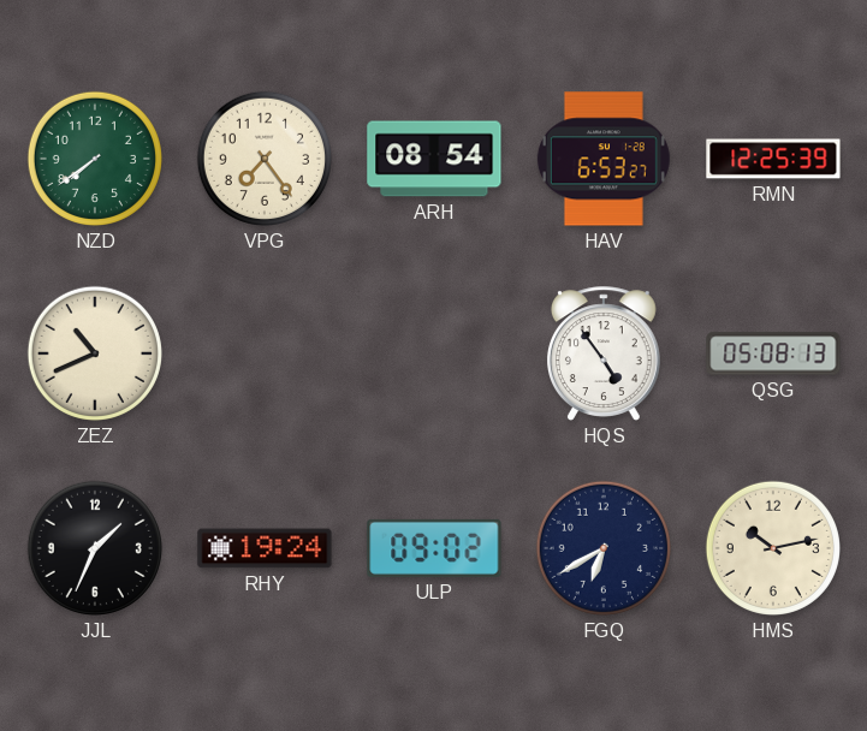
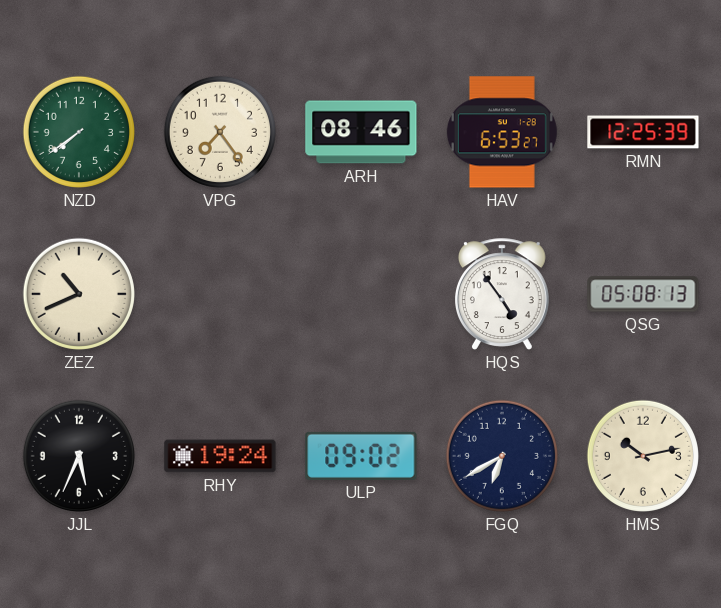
ARH: 08:54 -> 08:46 (361, 132)
JJL: 1:34 -> 5:34 (79, 456)
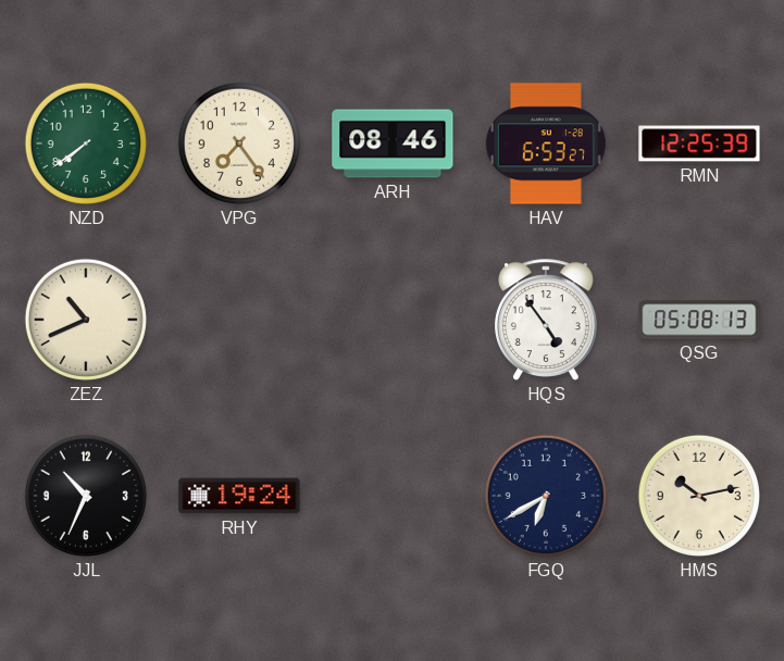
JJL: 5:34 -> 10:34 (86, 496)
ULP: 09:02 -> none (361, 456)
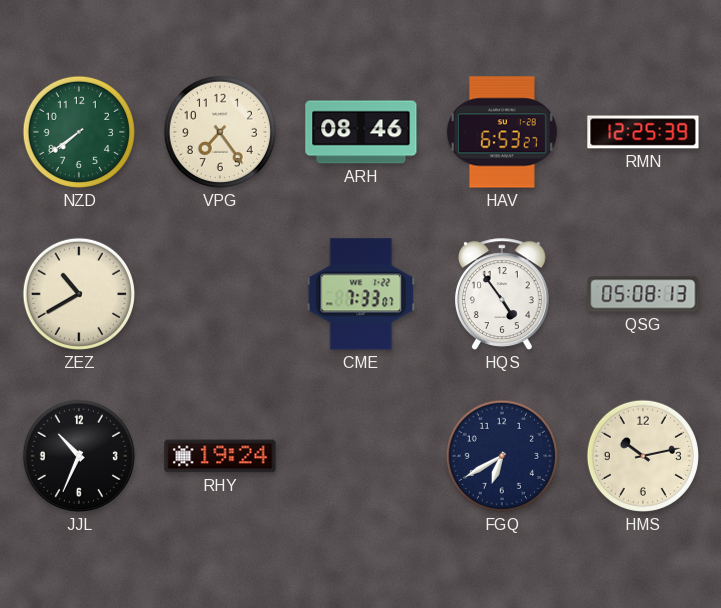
ZEZ: 10:41 -> 10:40 (79, 294)
CME: none -> 7:33 (361, 294)
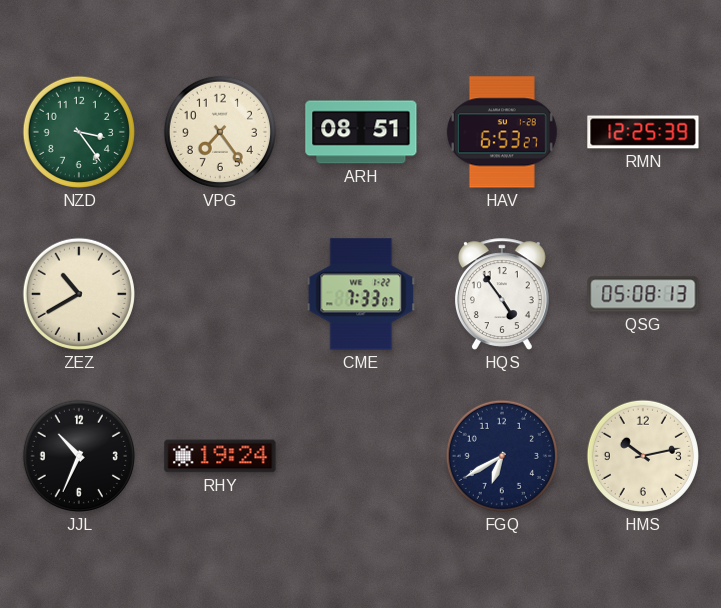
NZD: 7:39 -> 3:24 (79, 132)
ARH: 08:46 -> 08:51 (361, 132)
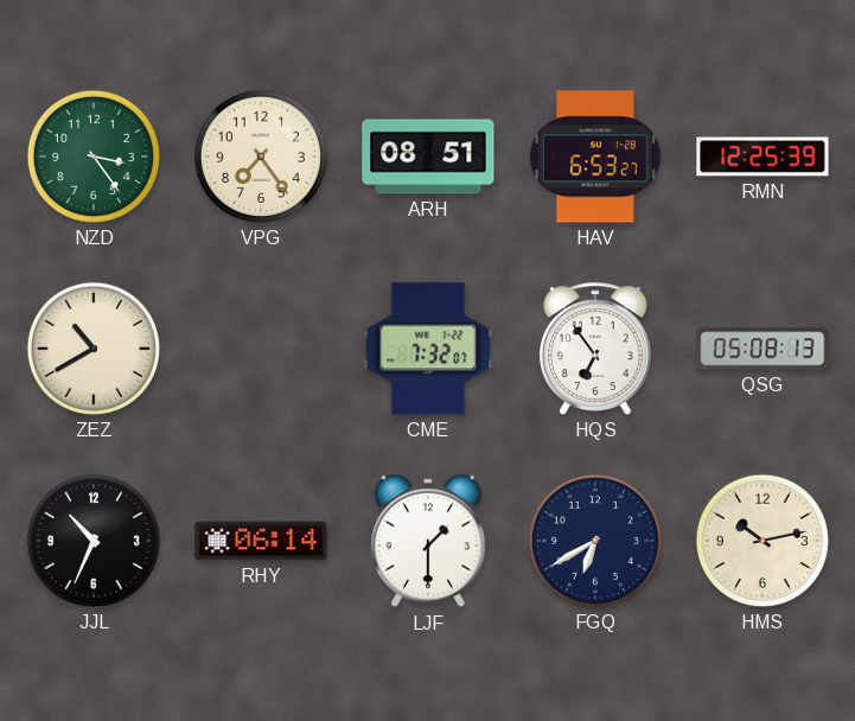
CME: 7:33 -> 7:32 (428, 349)
HQS: 4:54 -> 6:54 (595, 349)
RHY: 19:24 -> 06:14 (261, 541)
LJF: none -> 1:30 (428, 541)
